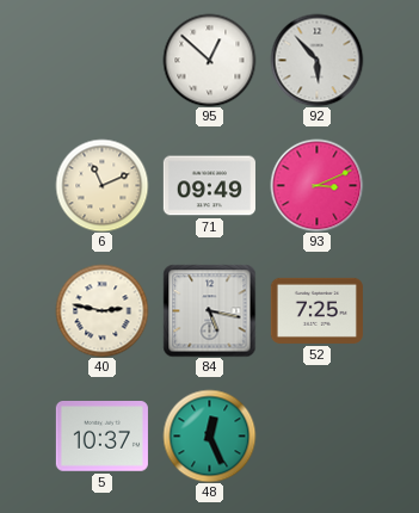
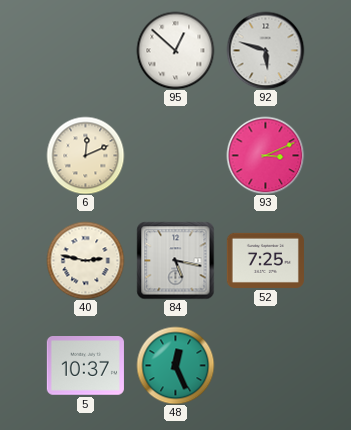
92: 5:53 -> 5:48 (265, 50)
6: 11:11 -> 12:11 (85, 155)
71: 09:49 -> none (209, 186)
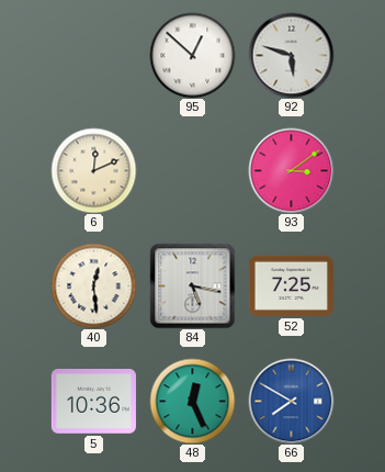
93: 3:11 -> 3:09 (291, 170)
40: 2:47 -> 12:29 (93, 285)
5: 10:37 -> 10:36 (93, 402)
66: none -> 7:50 (291, 401)
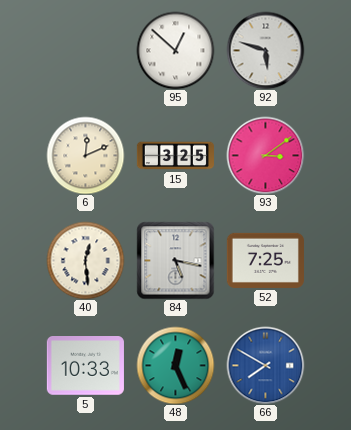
15: none -> 3:25 (175, 156)
5: 10:36 -> 10:33 (85, 366)
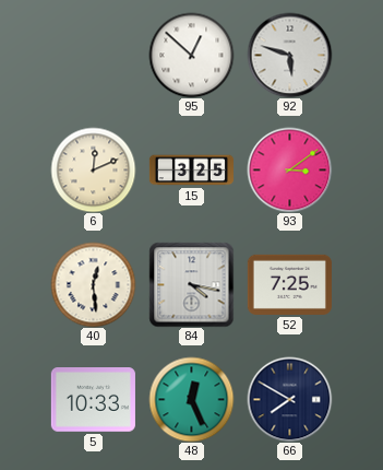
84: 5:17 -> 4:17 (191, 284)
66 dial: blue -> navy (289, 399)
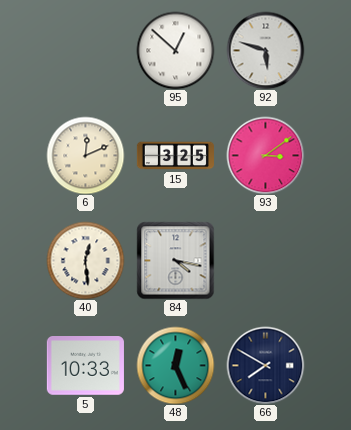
52: 7:25 -> none (289, 284)
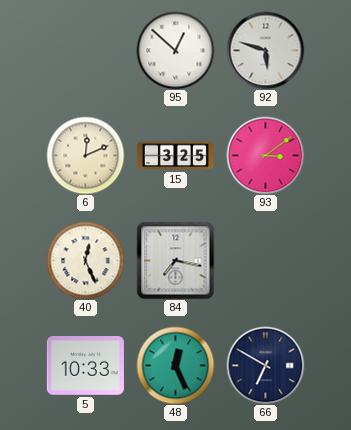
40: 12:29 -> 12:26 (85, 260)
84: 4:17 -> 7:17 (175, 260)
66: 7:50 -> 6:50 (265, 365)
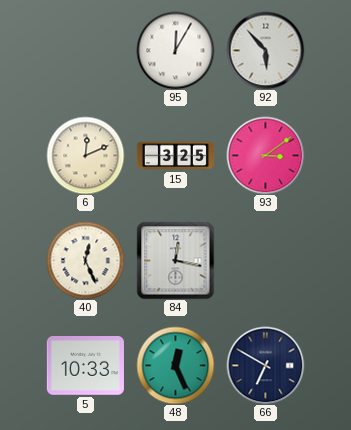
95: 12:52 -> 12:05 (175, 50)
92: 5:48 -> 5:53 (265, 50)
84: 7:17 -> 12:17 (175, 260)
